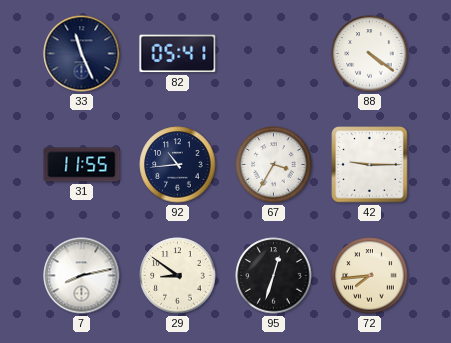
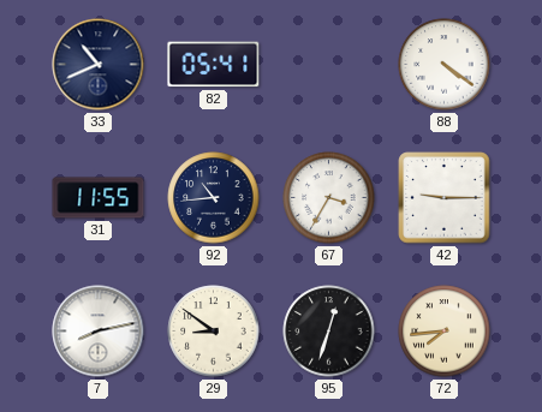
33: 11:26 -> 10:41 (99, 65)
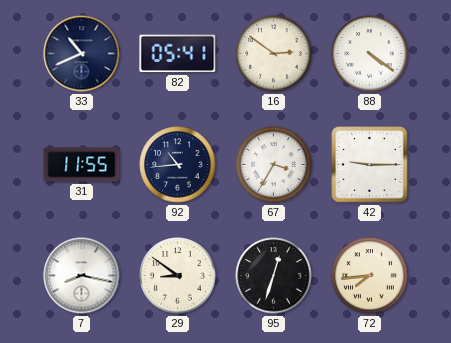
16: none -> 2:51 (274, 54)
7: 8:13 -> 8:17 (82, 276)
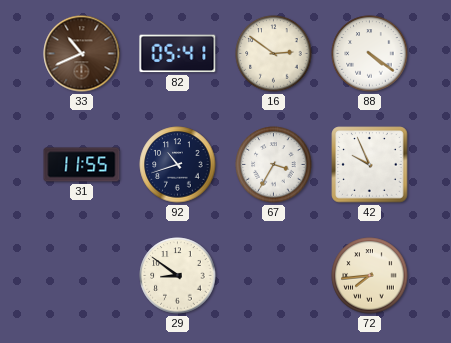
33 dial: navy -> brown (82, 54)
92: 10:44 -> 10:42 (178, 165)
42: 9:15 -> 9:56 (370, 165)
7: 8:17 -> none (82, 276)
95: 12:33 -> none (274, 276)
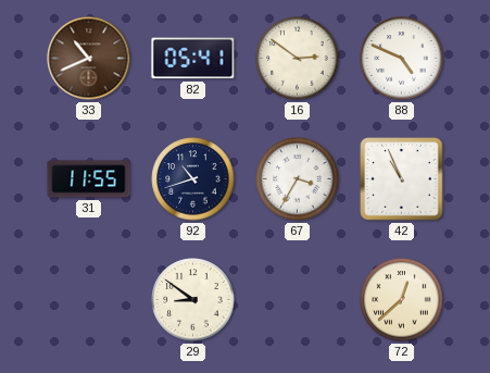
88: 4:21 -> 4:49 (402, 59)
42: 9:56 -> 10:56 (402, 179)
72: 7:44 -> 12:38 (402, 300)
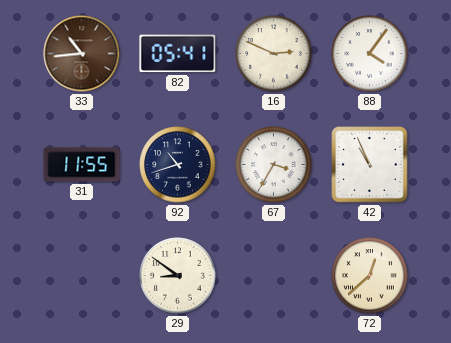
33: 10:41 -> 10:44 (82, 54)
16: 2:51 -> 2:49 (274, 54)
88: 4:49 -> 4:06 (370, 54)
